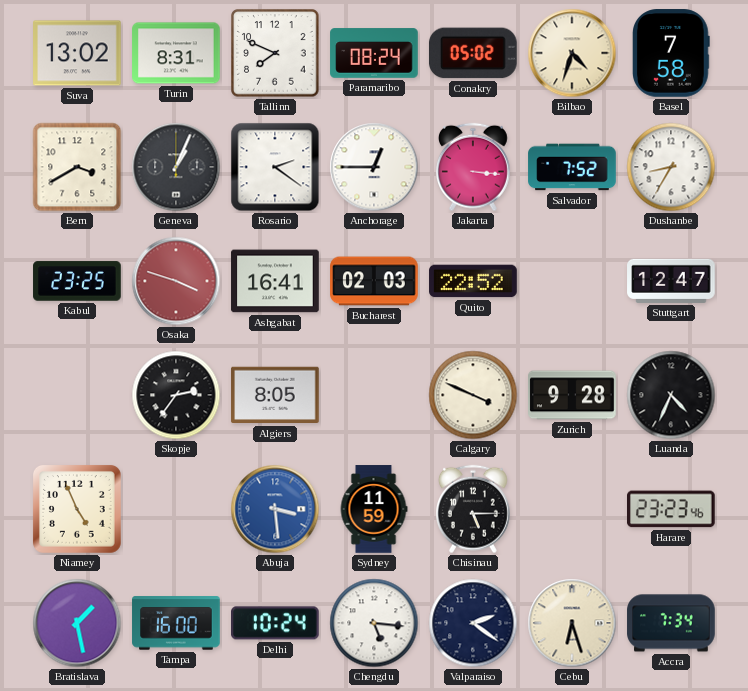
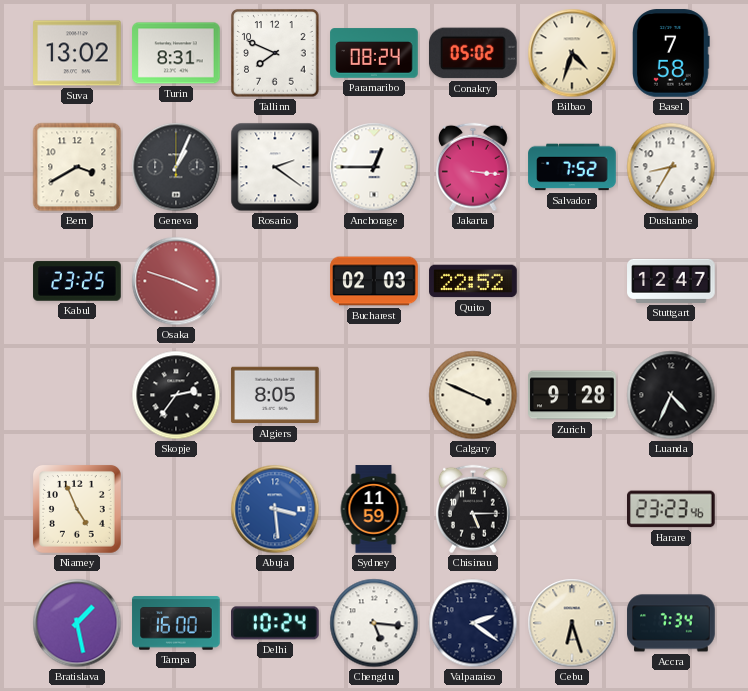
Ashgabat: 16:41 -> none (275, 281)
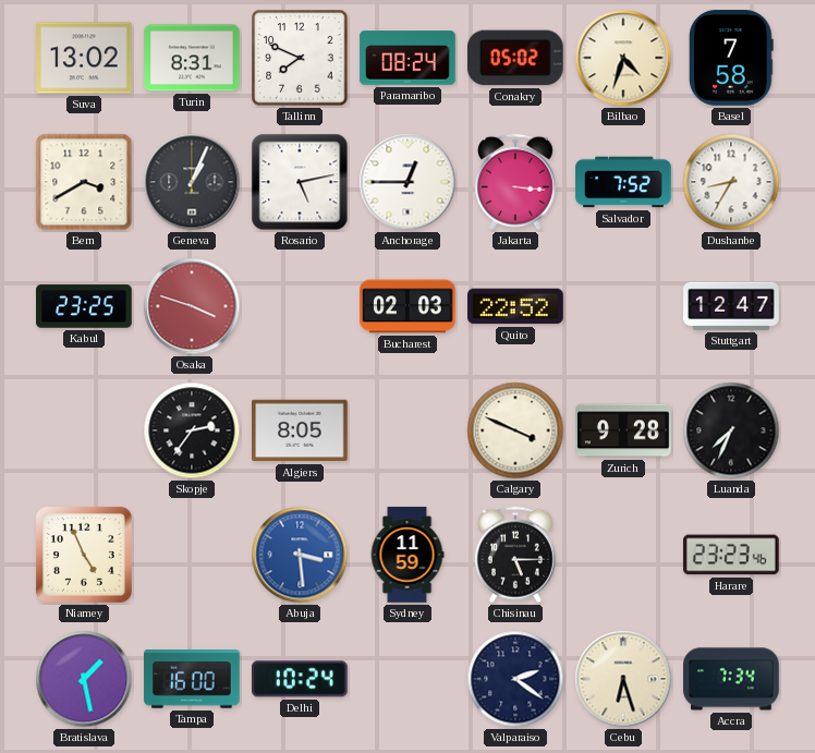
Rosario: 2:21 -> 5:13 (300, 182)
Luanda: 4:34 -> 7:34 (731, 430)
Chengdu: 5:16 -> none (374, 623)
